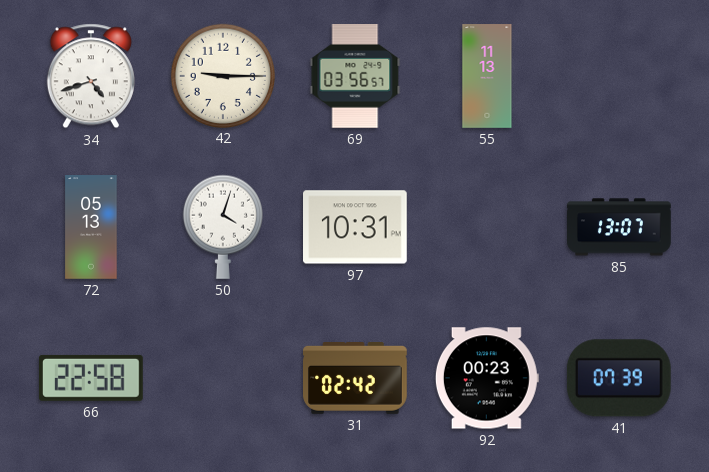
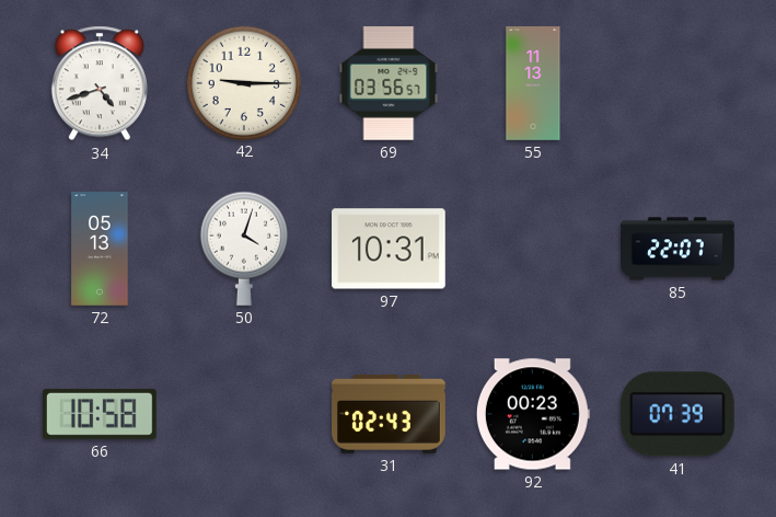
85: 13:07 -> 22:07 (679, 249)
66: 22:58 -> 10:58 (100, 414)
31: 02:42 -> 02:43 (390, 415)
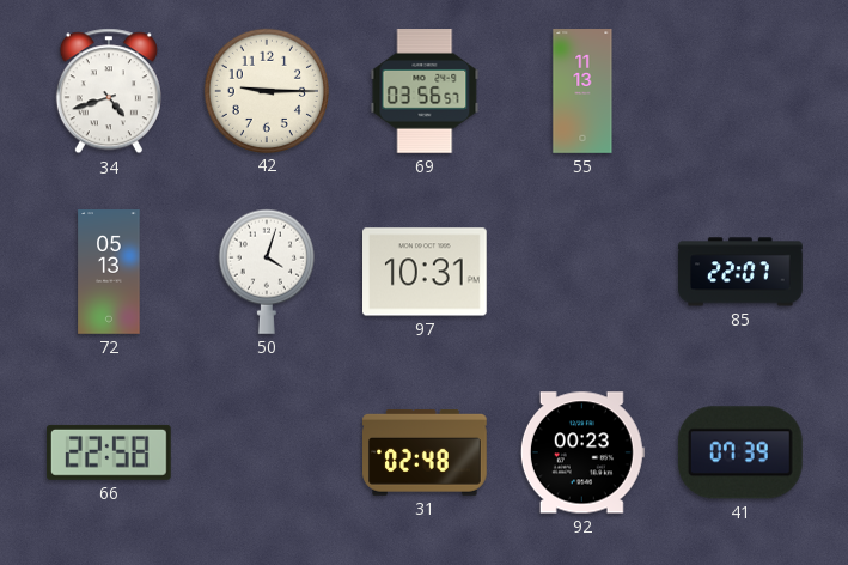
66: 10:58 -> 22:58 (109, 452)
31: 02:43 -> 02:48 (426, 454)
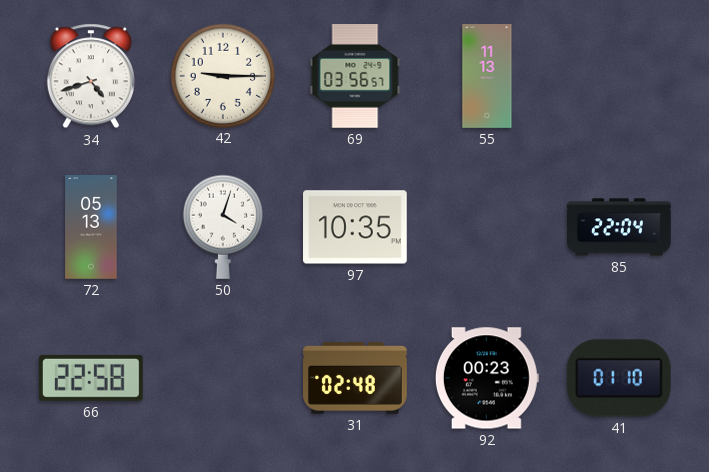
97: 10:31 -> 10:35 (356, 227)
85: 22:07 -> 22:04 (620, 227)
41: 07:39 -> 01:10 (619, 378)
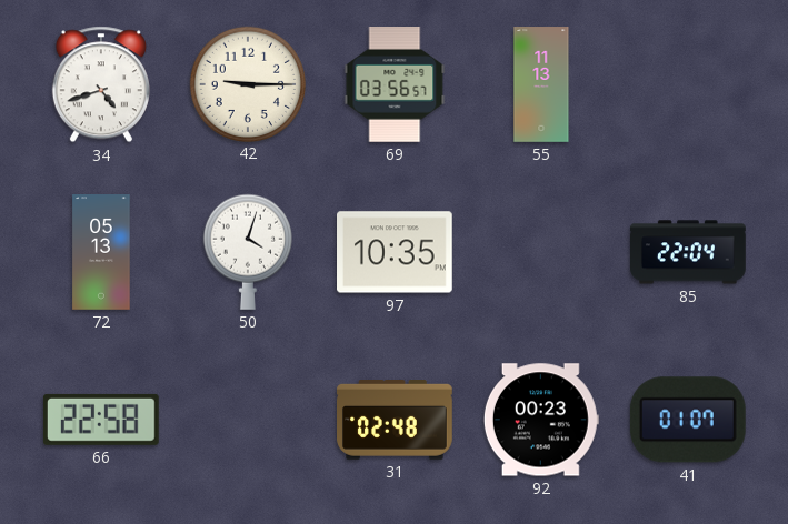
41: 01:10 -> 01:07 (688, 420)
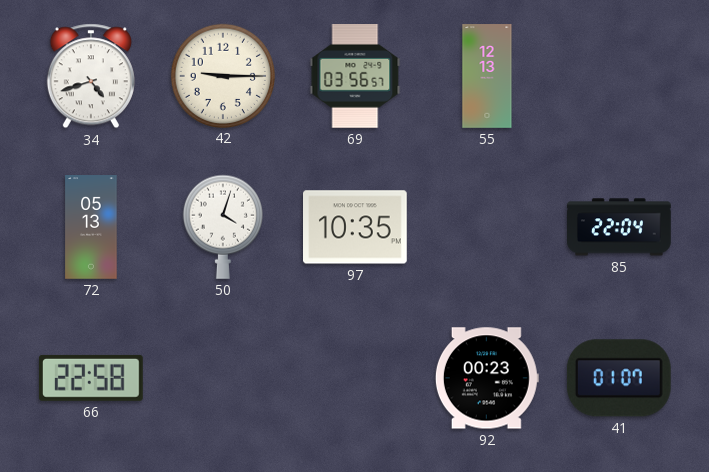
55: 11:13 -> 12:13 (487, 76)
31: 02:48 -> none (396, 421)
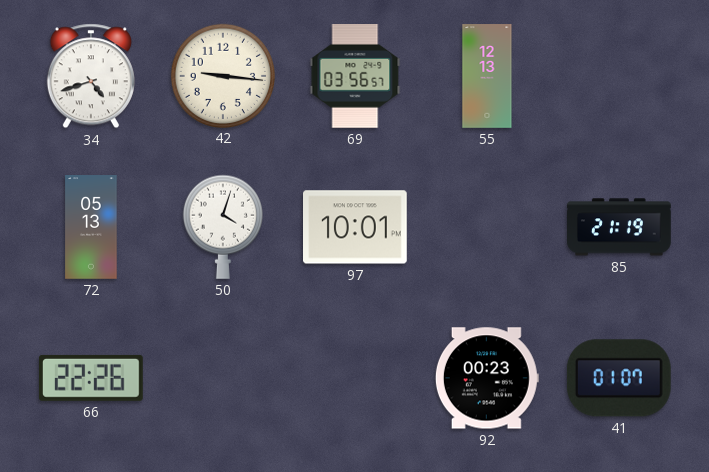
42: 9:15 -> 9:16 (222, 75)
97: 10:35 -> 10:01 (356, 227)
85: 22:04 -> 21:19 (620, 227)
66: 22:58 -> 22:26 (91, 378)
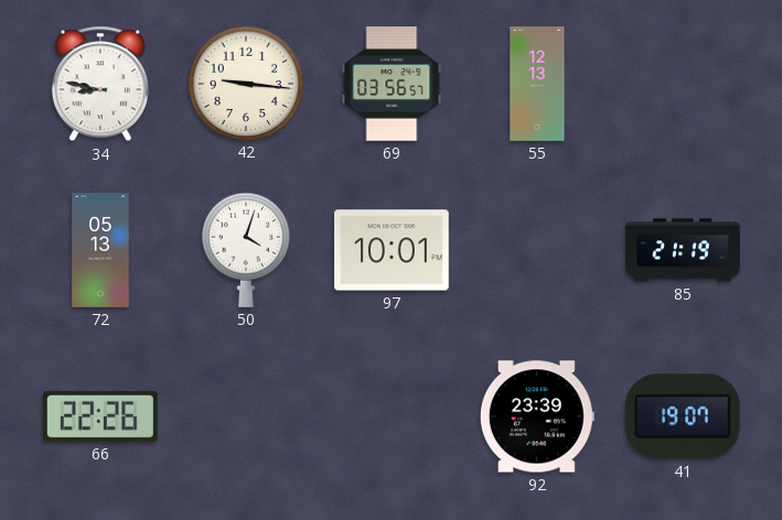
34: 4:42 -> 8:47 (100, 84)
92: 00:23 -> 23:39 (537, 416)
41: 01:07 -> 19:07 (683, 416)
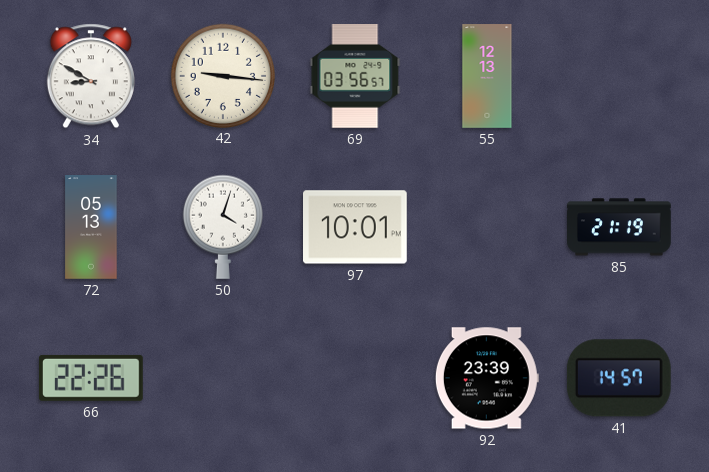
34: 8:47 -> 8:50 (91, 76)
41: 19:07 -> 14:57 (619, 378)
